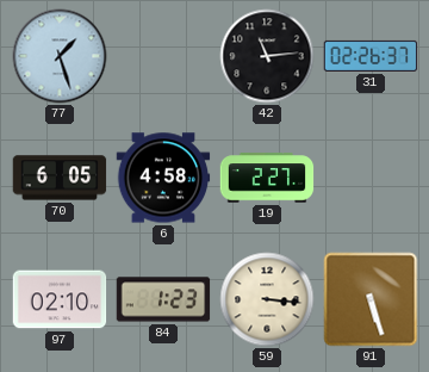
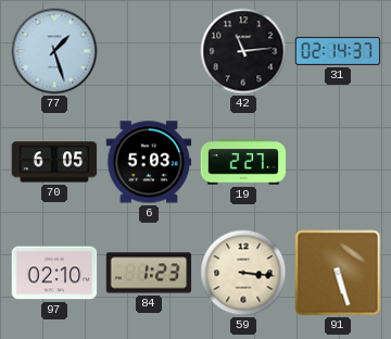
31: 02:26 -> 02:14 (338, 51)
6: 4:58 -> 5:03 (149, 162)
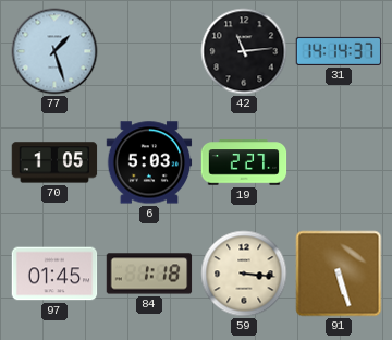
31: 02:14 -> 14:14 (339, 51)
70: 6:05 -> 1:05 (54, 162)
97: 02:10 -> 01:45 (54, 274)
84: 1:23 -> 1:18 (149, 274)
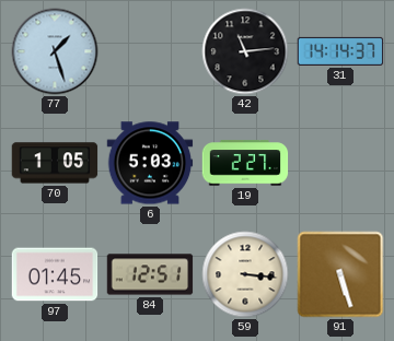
84: 1:18 -> 12:51 (150, 274)
